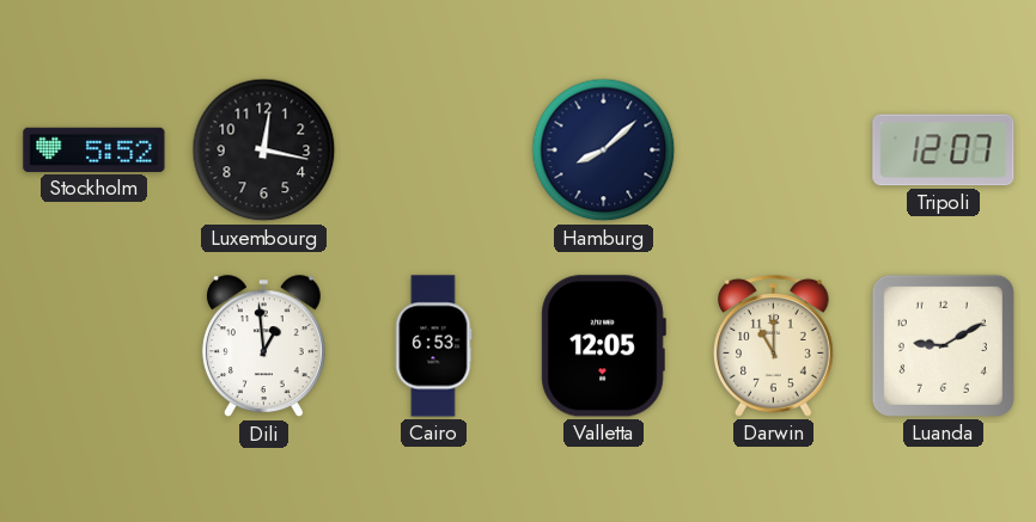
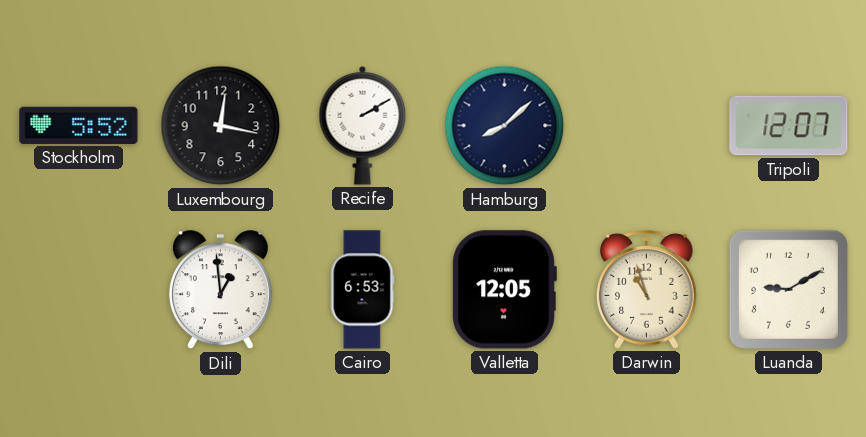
Recife: none -> 2:10 (363, 125)
Darwin: 11:00 -> 10:57 (647, 290)
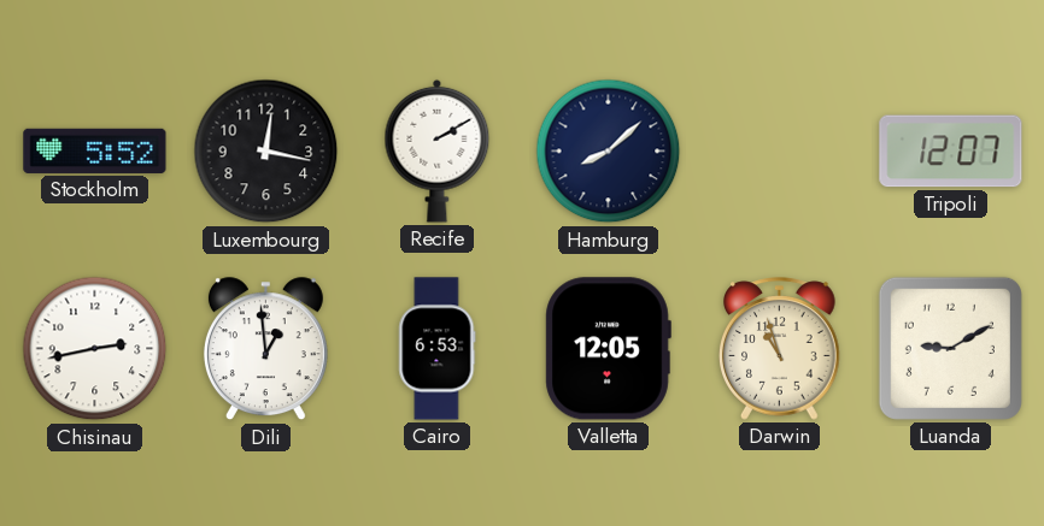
Chisinau: none -> 2:43 (95, 349)
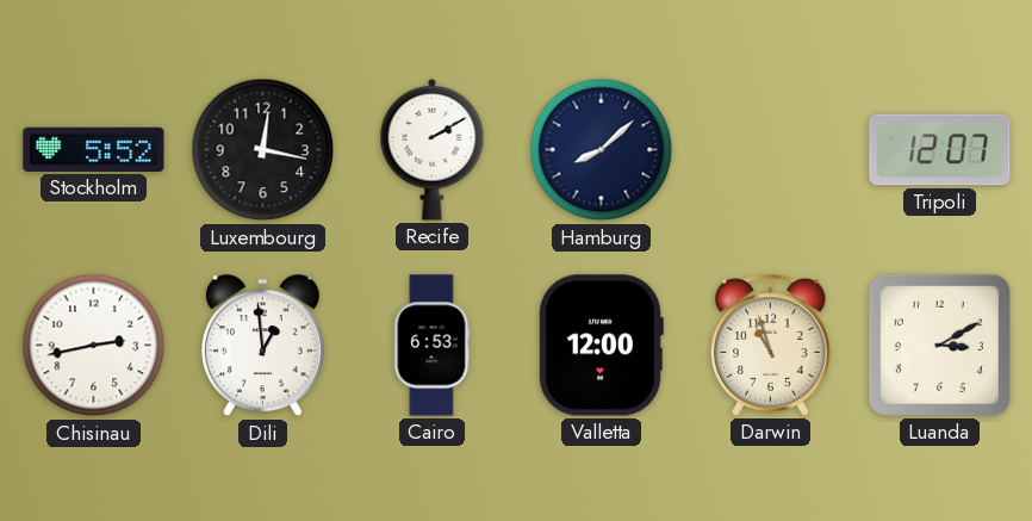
Valletta: 12:05 -> 12:00 (601, 346)
Luanda: 9:10 -> 3:10 (939, 345)
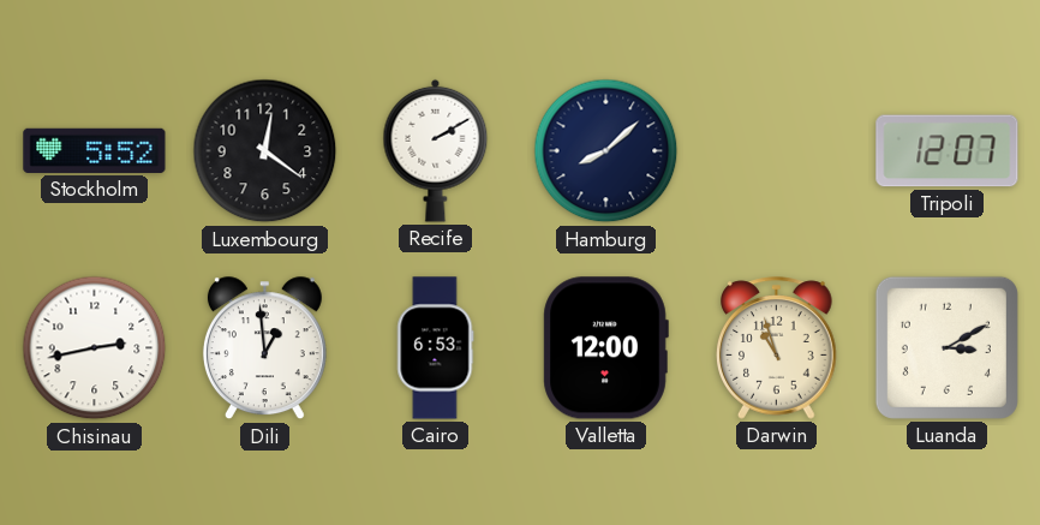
Luxembourg: 12:17 -> 12:21 (265, 151)
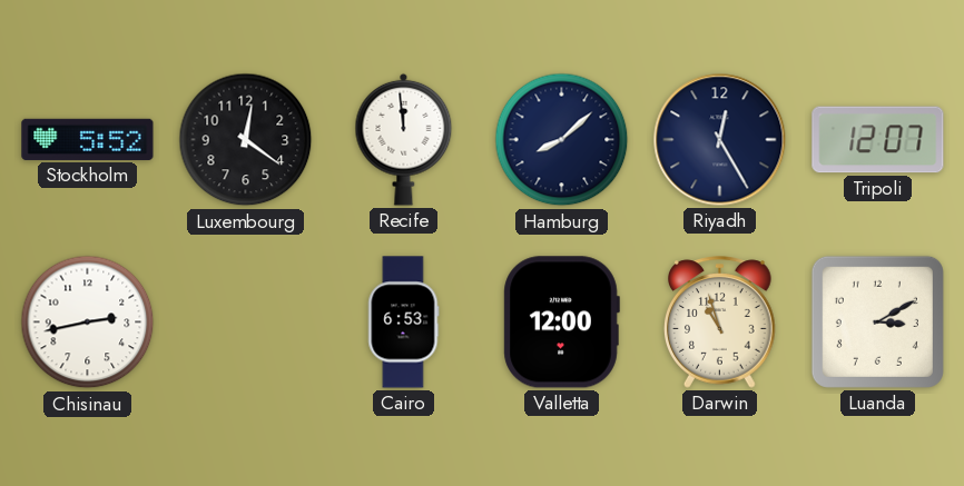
Recife: 2:10 -> 11:59 (404, 139)
Riyadh: none -> 12:25 (720, 140)
Dili: 12:59 -> none (264, 348)
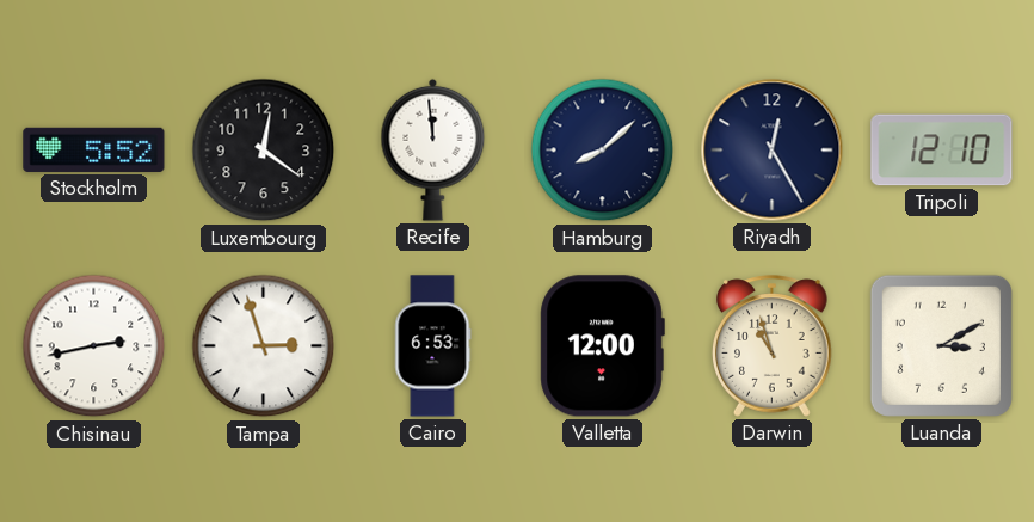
Tripoli: 12:07 -> 12:10 (942, 151)
Tampa: none -> 2:57 (264, 346)
